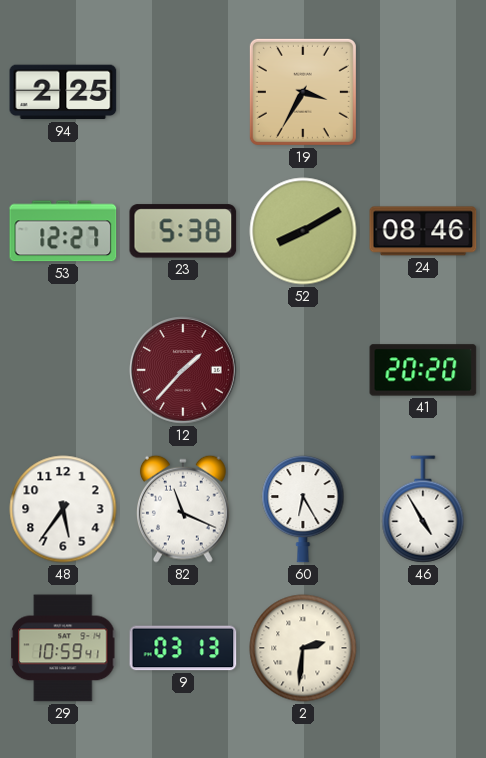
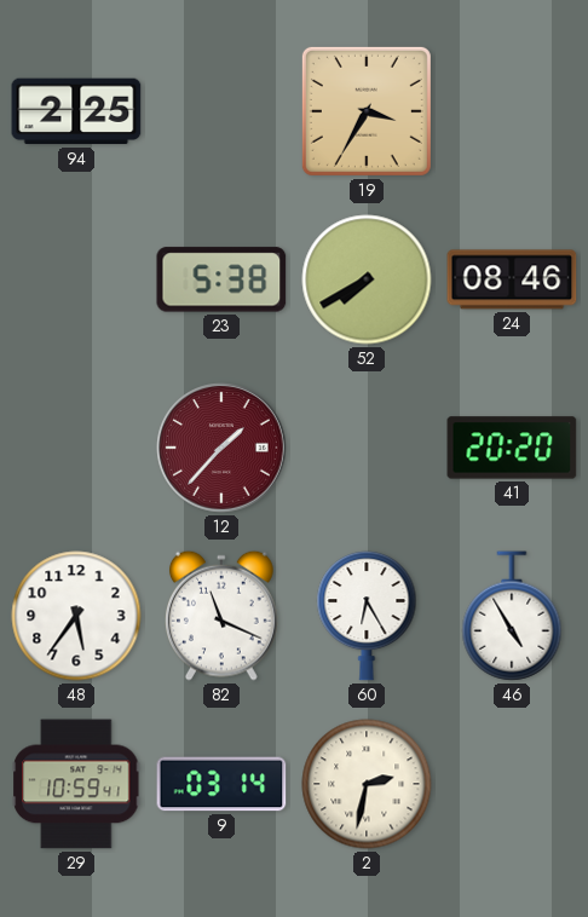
53: 12:27 -> none (63, 231)
52: 8:10 -> 7:40 (367, 279)
9: 03:13 -> 03:14 (221, 784)
2: 2:31 -> 2:32 (367, 784)
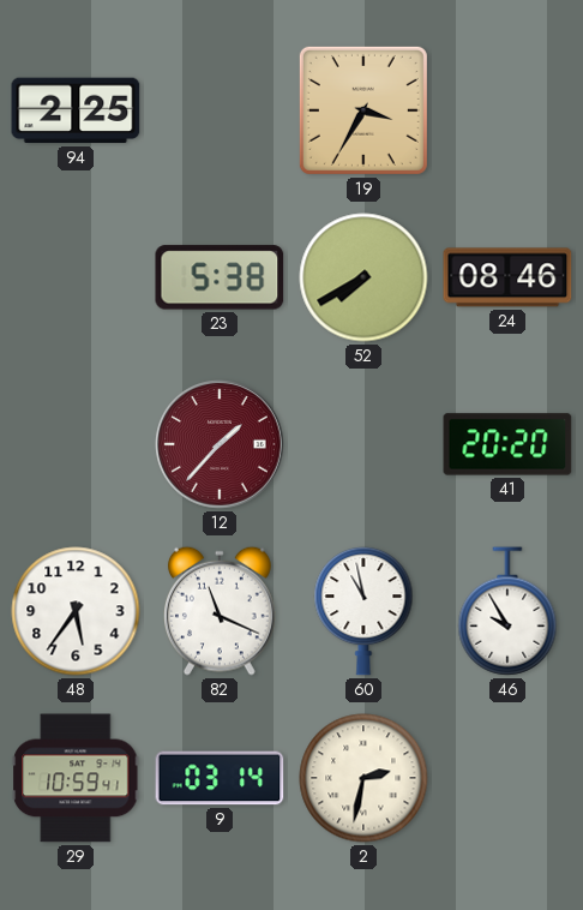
60: 6:25 -> 10:58 (363, 611)
46: 4:55 -> 9:55 (507, 611)
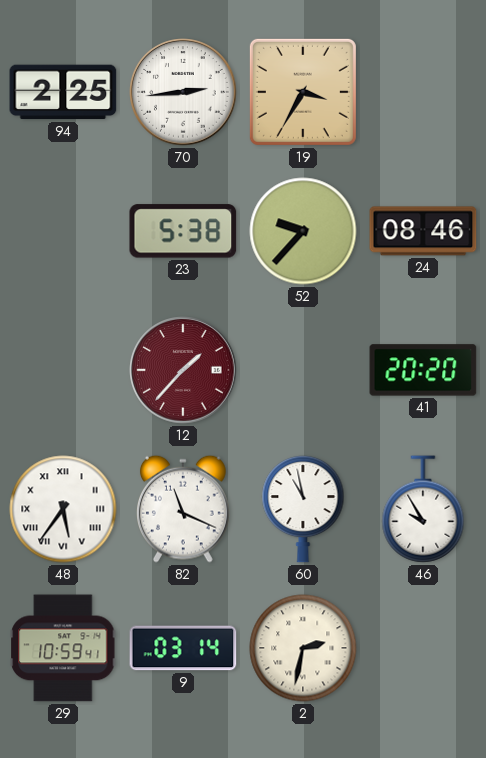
70: none -> 2:44 (183, 92)
52: 7:40 -> 9:37 (303, 231)
48 numerals: Arabic -> Roman (63, 509)
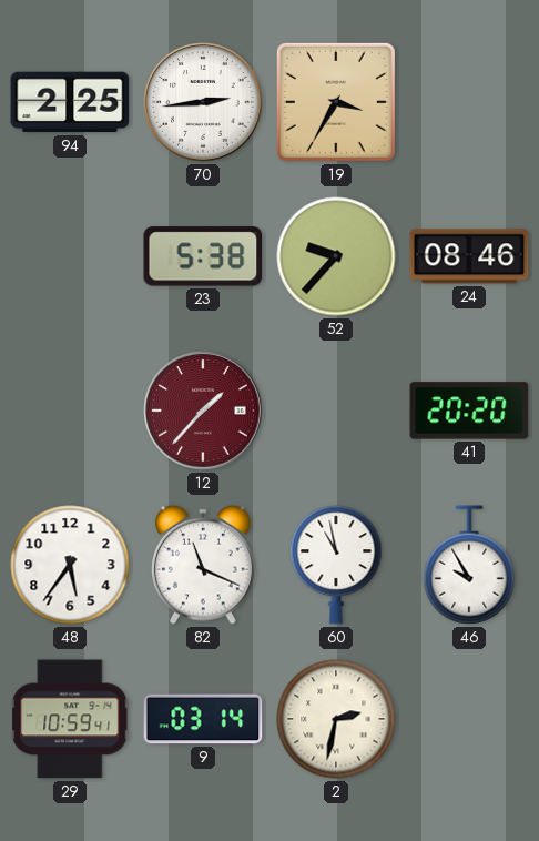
48 numerals: Roman -> Arabic (70, 565)
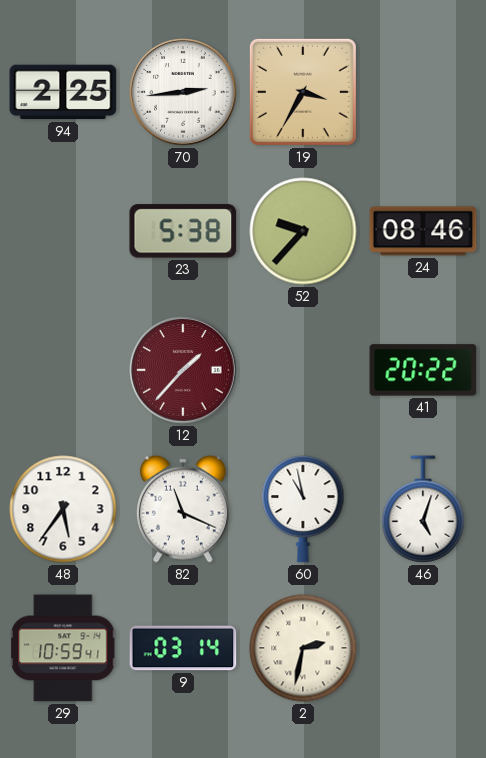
41: 20:20 -> 20:22 (423, 370)
46: 9:55 -> 5:03 (423, 509)
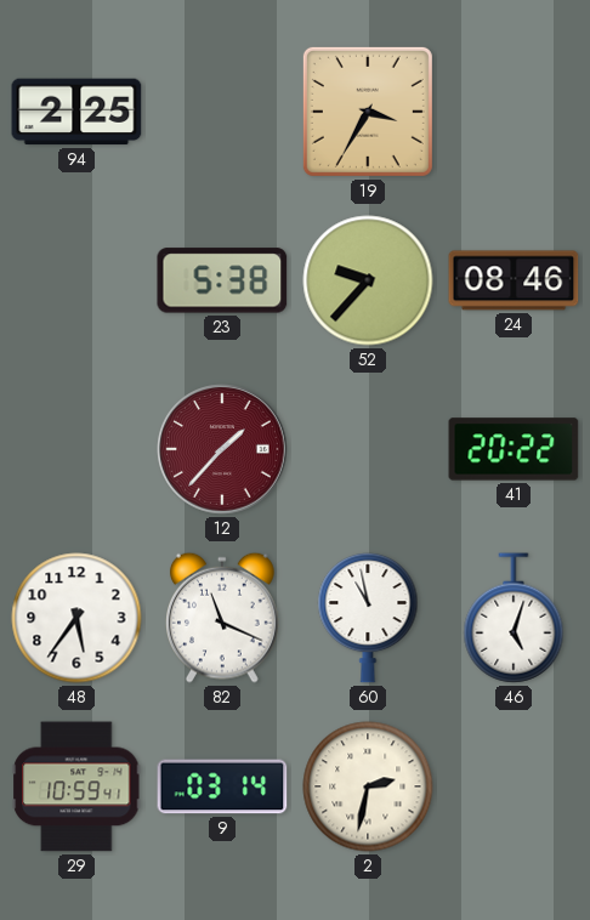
70: 2:44 -> none (183, 92)
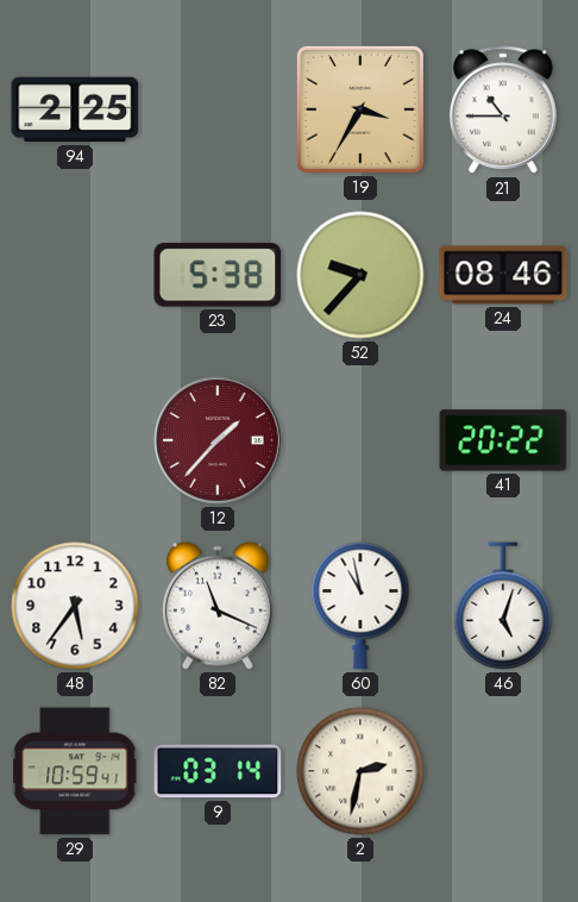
21: none -> 10:45 (503, 111)
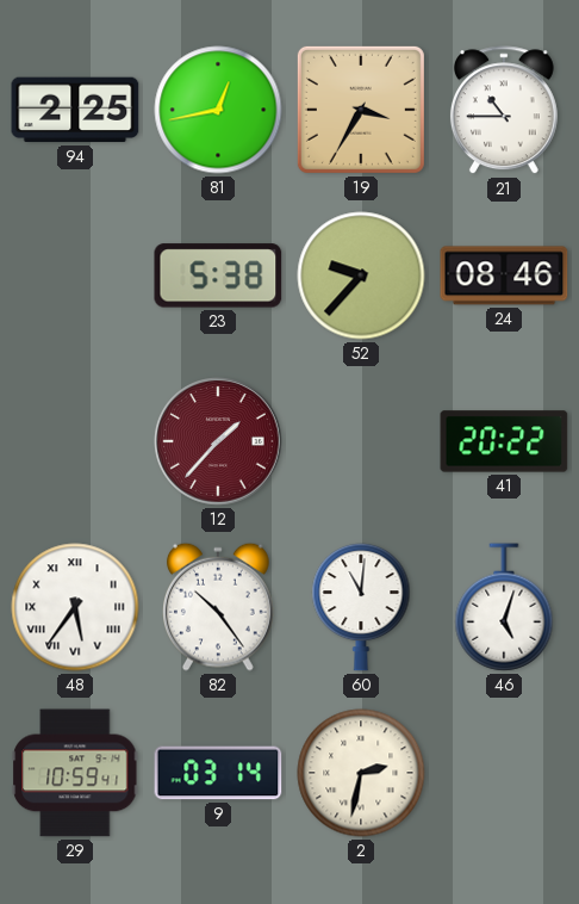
81: none -> 12:43 (218, 110)
48 numerals: Arabic -> Roman (75, 607)
82: 11:19 -> 10:24 (219, 607)
60: 10:58 -> 11:01 (361, 607)
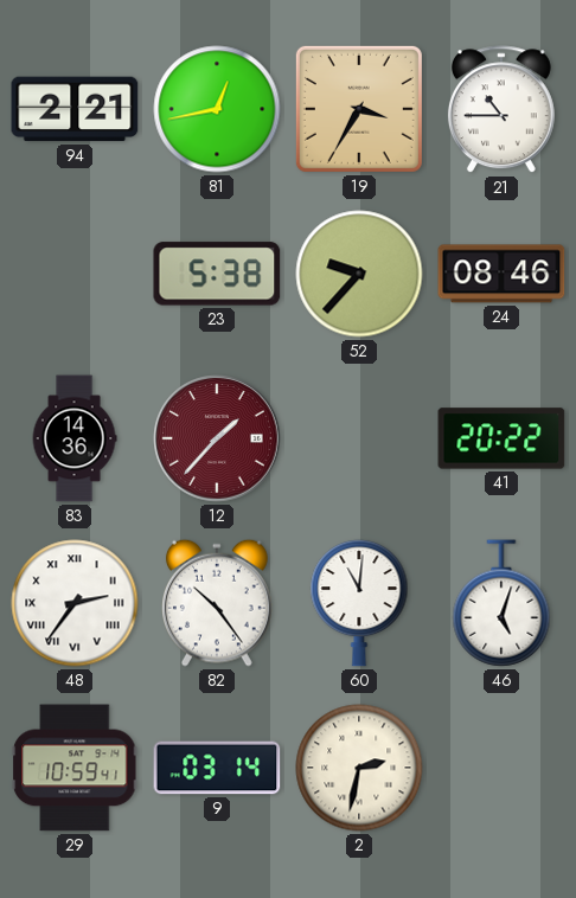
94: 2:25 -> 2:21 (75, 109)
83: none -> 14:36 (75, 438)
48: 5:36 -> 2:36 (75, 603)
